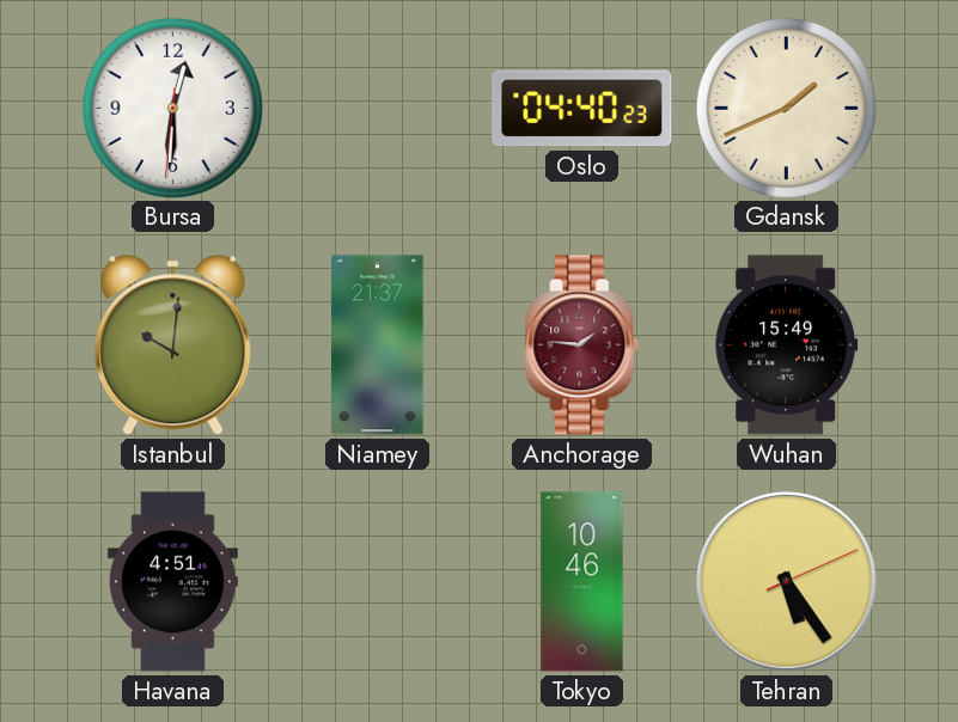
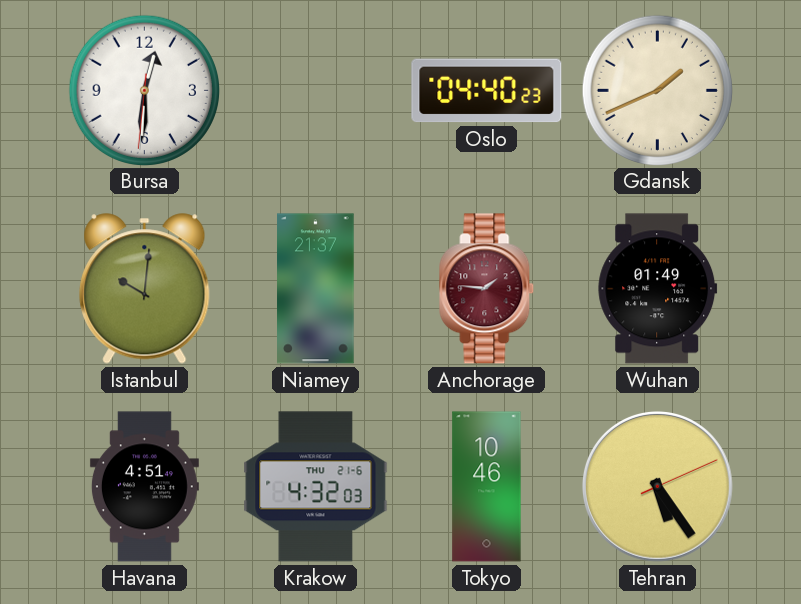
Wuhan: 15:49 -> 01:49 (658, 289)
Krakow: none -> 4:32 (316, 487)
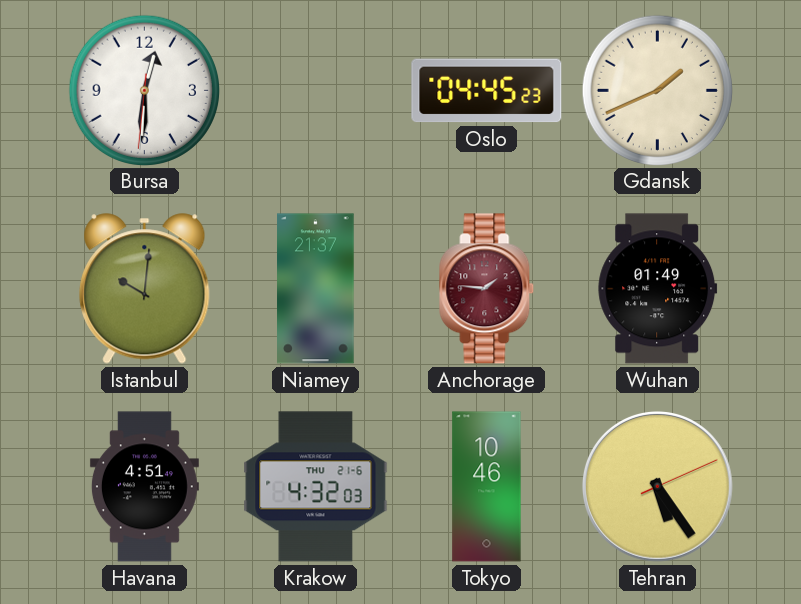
Oslo: 04:40 -> 04:45 (487, 91)
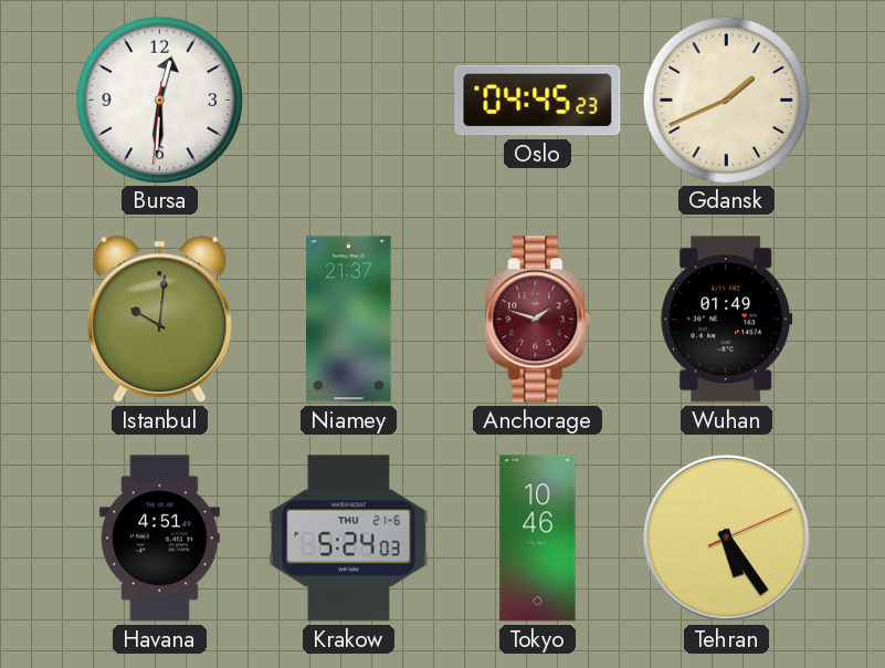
Anchorage: 1:46 -> 1:48 (538, 320)
Krakow: 4:32 -> 5:24 (349, 539)
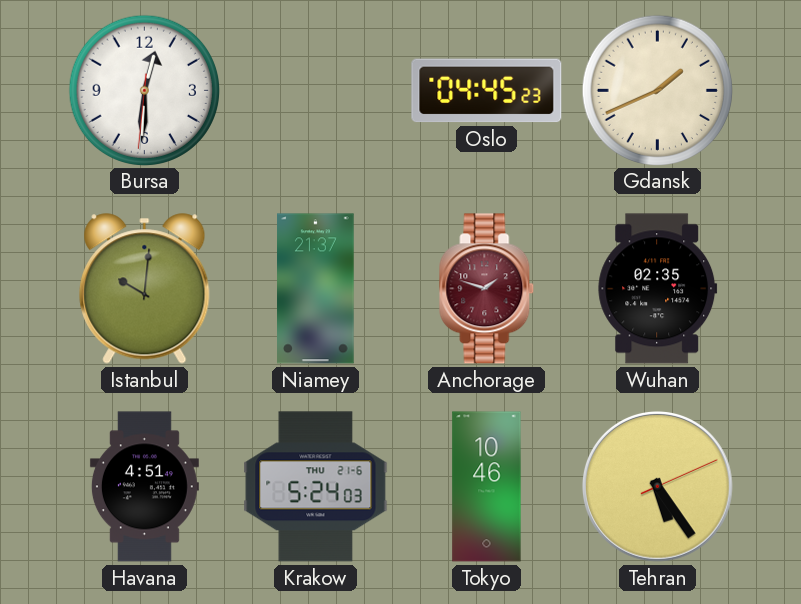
Wuhan: 01:49 -> 02:35 (658, 289)
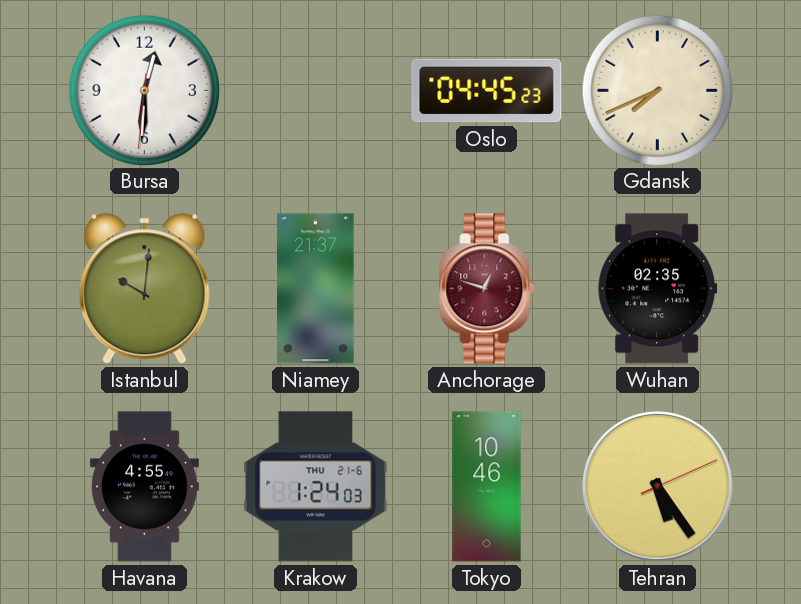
Gdansk: 1:41 -> 7:41 (657, 90)
Anchorage: 1:48 -> 12:48 (487, 289)
Havana: 4:51 -> 4:55 (144, 487)
Krakow: 5:24 -> 1:24 (316, 487)
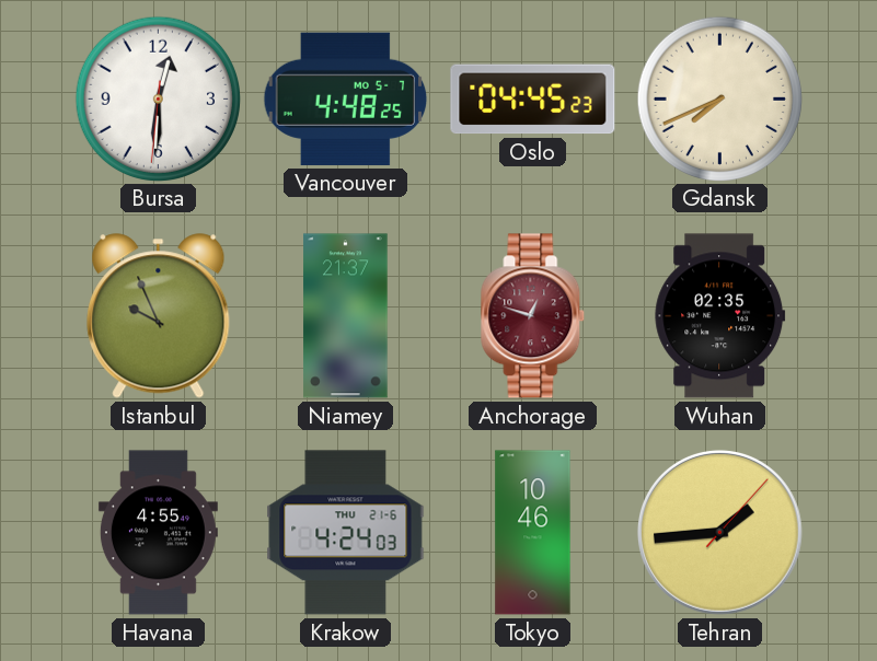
Vancouver: none -> 4:48 (346, 98)
Istanbul: 10:01 -> 9:56 (159, 316)
Krakow: 1:24 -> 4:24 (346, 533)
Tehran: 5:24 -> 1:44 (720, 533)
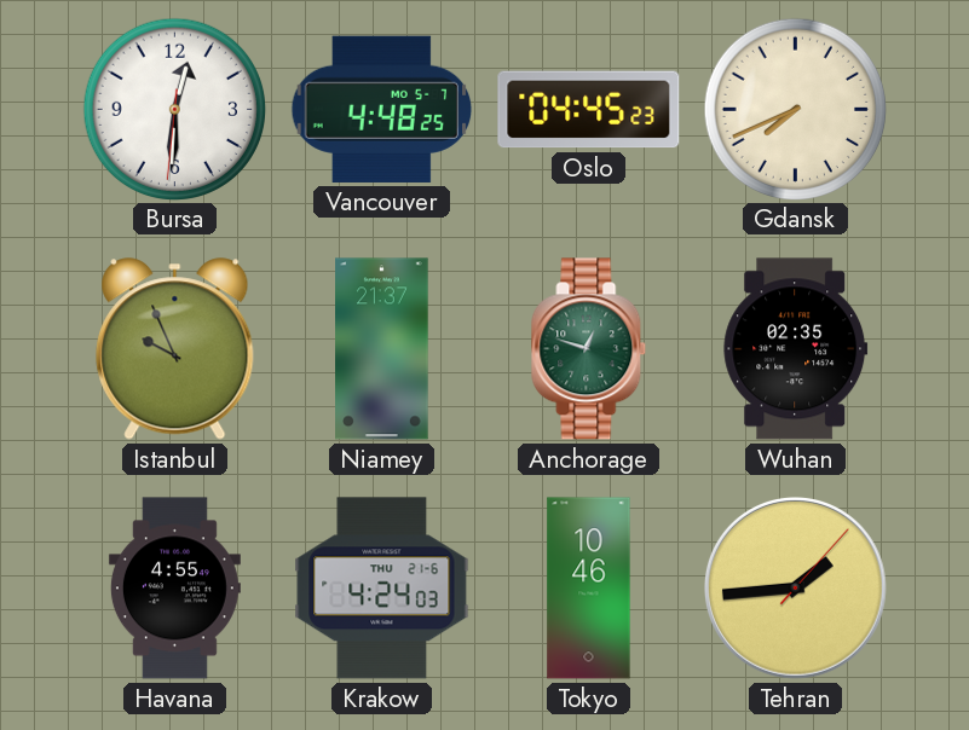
Anchorage dial: burgundy -> green (589, 349)
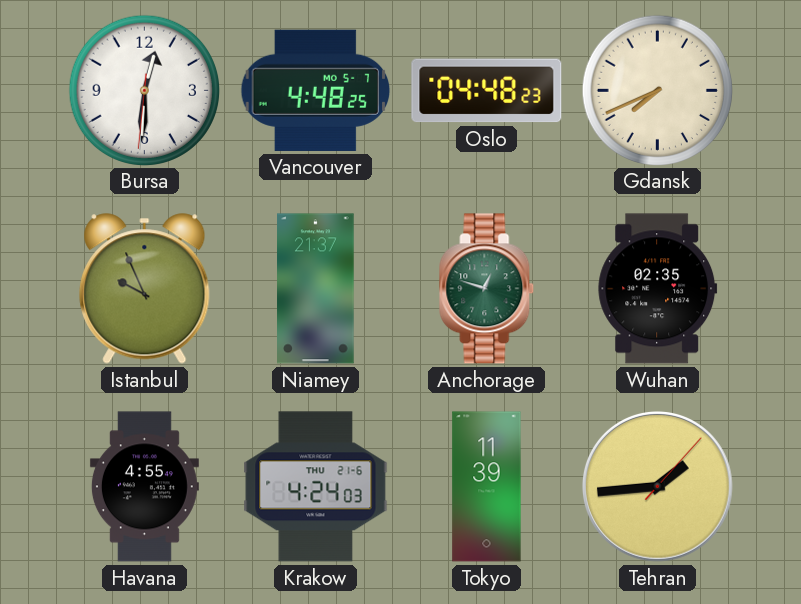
Oslo: 04:45 -> 04:48 (487, 91)
Tokyo: 10:46 -> 11:39 (487, 487)
